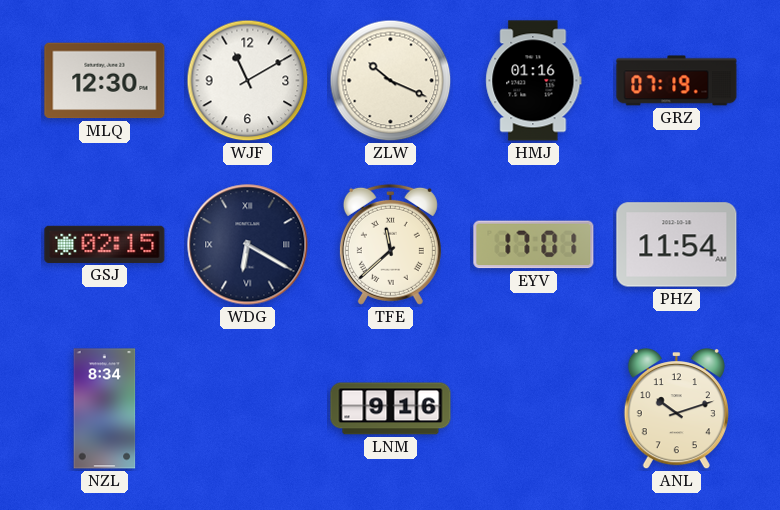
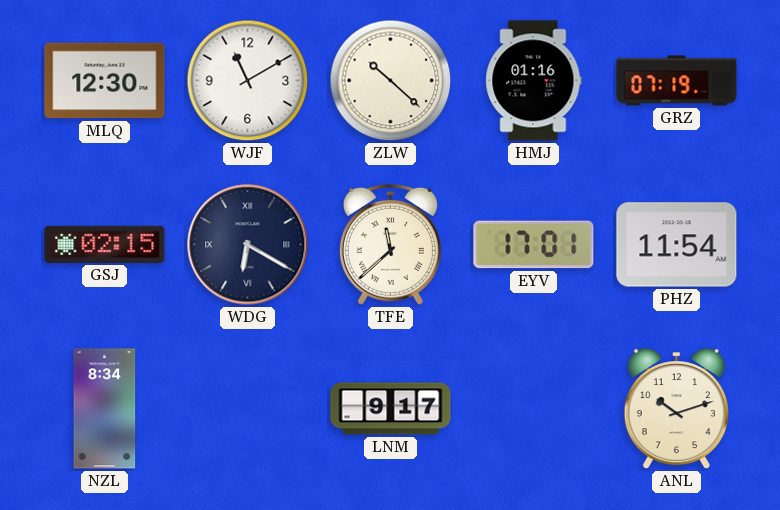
ZLW: 10:19 -> 10:22 (391, 81)
LNM: 9:16 -> 9:17 (391, 409)
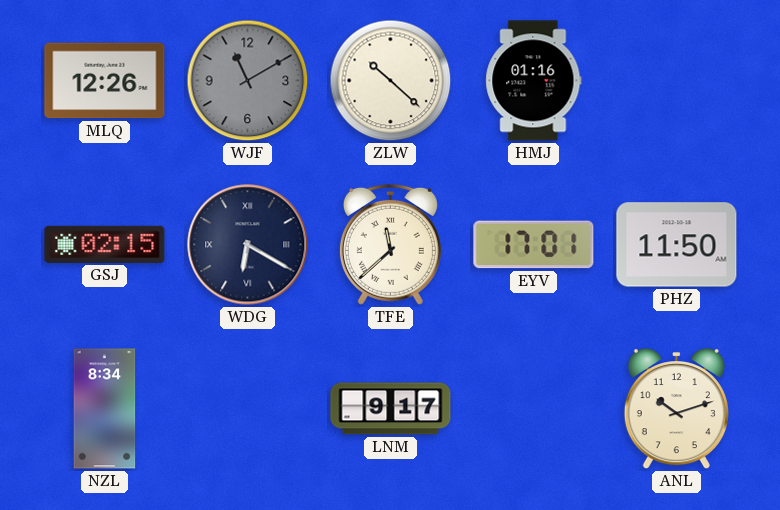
MLQ: 12:30 -> 12:26 (105, 81)
WJF dial: white -> grey (248, 81)
GRZ: 07:19 -> none (677, 81)
PHZ: 11:54 -> 11:50 (677, 245)
